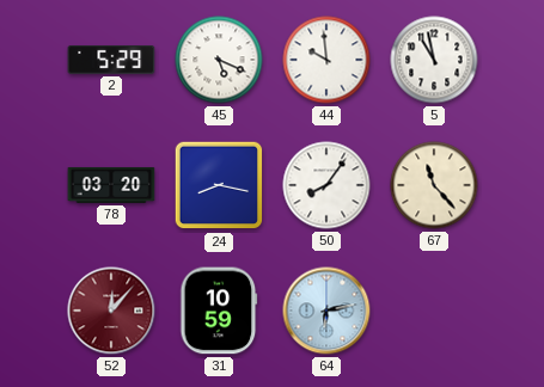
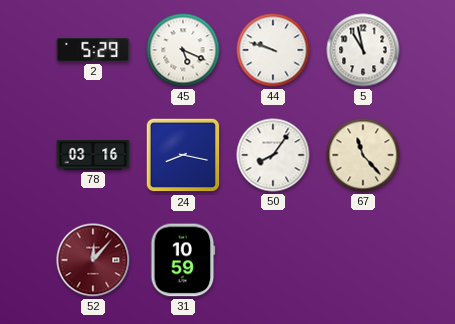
44: 9:59 -> 9:48 (273, 50)
78: 03:20 -> 03:16 (93, 155)
64: 6:13 -> none (326, 311)
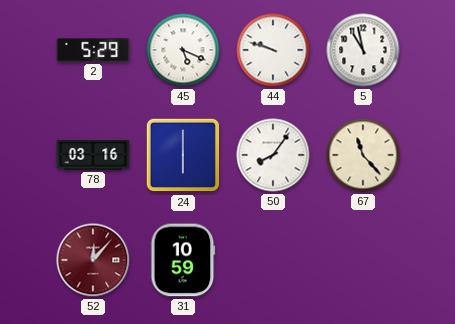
24: 8:17 -> 6:00 (183, 155)
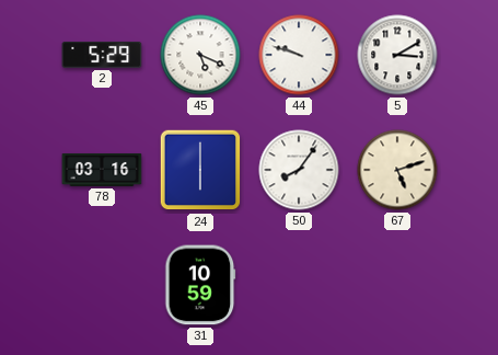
5: 10:58 -> 3:10 (397, 55)
67: 11:23 -> 5:12 (397, 170)
52: 12:07 -> none (93, 260)
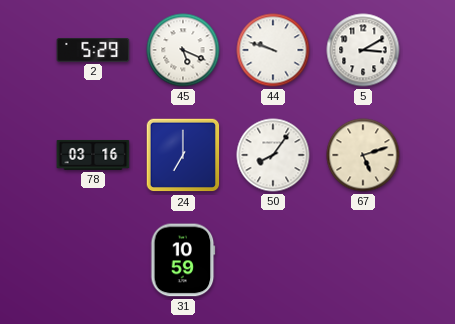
24: 6:00 -> 7:00 (183, 155)
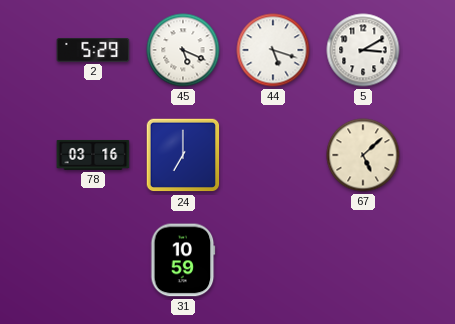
44: 9:48 -> 5:18 (273, 50)
50: 8:06 -> none (273, 155)
67: 5:12 -> 5:08 (363, 155)
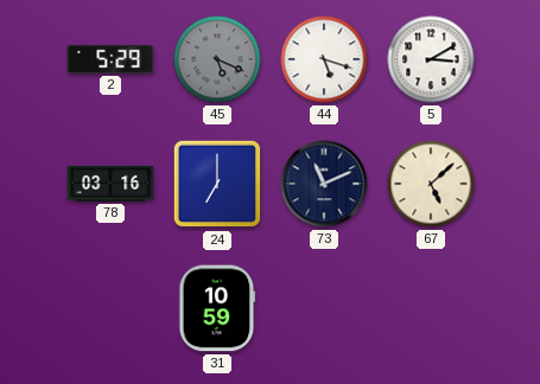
45 dial: white -> grey (217, 59)
73: none -> 11:11 (324, 184)
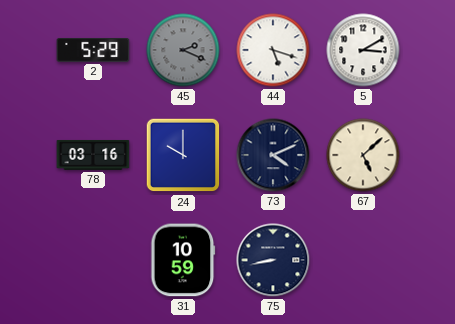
45: 5:19 -> 2:19 (183, 50)
24: 7:00 -> 10:00 (183, 155)
73: 11:11 -> 4:11 (273, 155)
75: none -> 8:43 (273, 260)
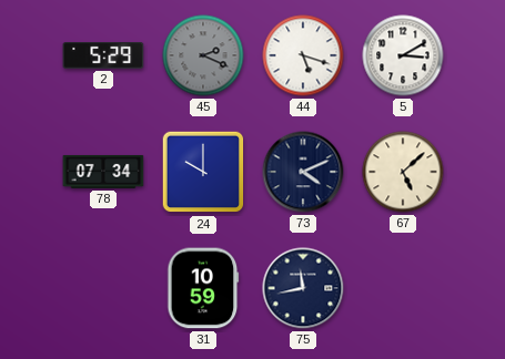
78: 03:16 -> 07:34 (103, 172)
75: 8:43 -> 11:43 (303, 288)
